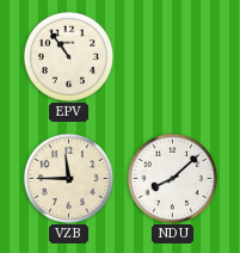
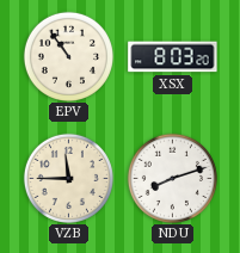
XSX: none -> 8:03 (173, 57)
NDU: 8:08 -> 8:12 (172, 178)
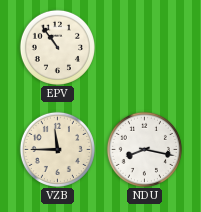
XSX: 8:03 -> none (173, 57)
NDU: 8:12 -> 8:17 (144, 149)
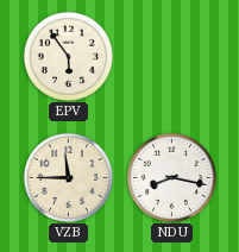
EPV: 10:54 -> 5:54 (68, 56)
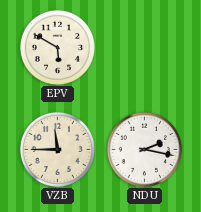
EPV: 5:54 -> 5:50 (57, 47)
NDU: 8:17 -> 2:17 (144, 149)
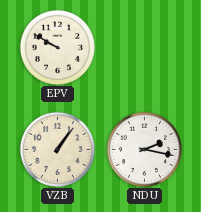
EPV: 5:50 -> 9:50 (57, 47)
VZB: 11:45 -> 1:06 (57, 149)
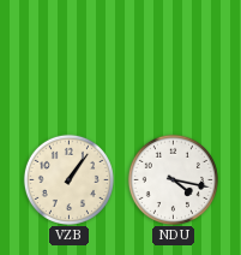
EPV: 9:50 -> none (57, 47)
NDU: 2:17 -> 4:17 (173, 179)
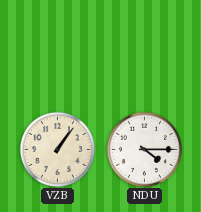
NDU: 4:17 -> 4:15 (144, 149)
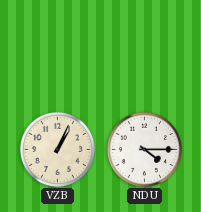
VZB: 1:06 -> 1:04 (57, 149)
